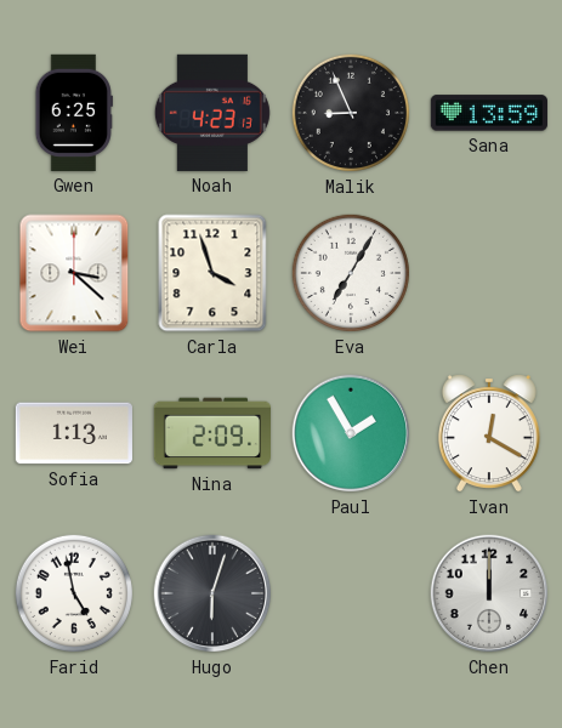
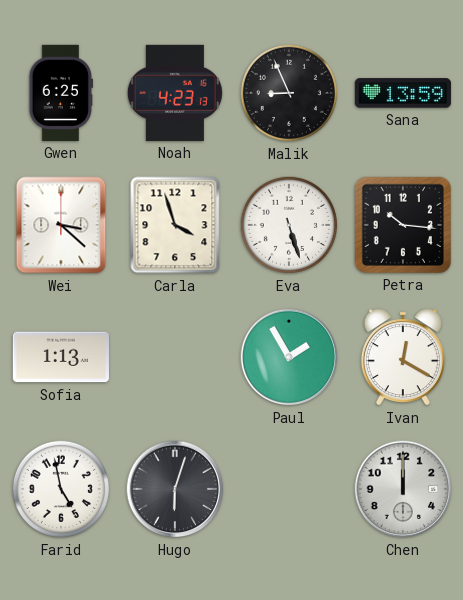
Eva: 7:05 -> 5:27 (289, 225)
Petra: none -> 10:16 (403, 225)
Nina: 2:09 -> none (211, 433)
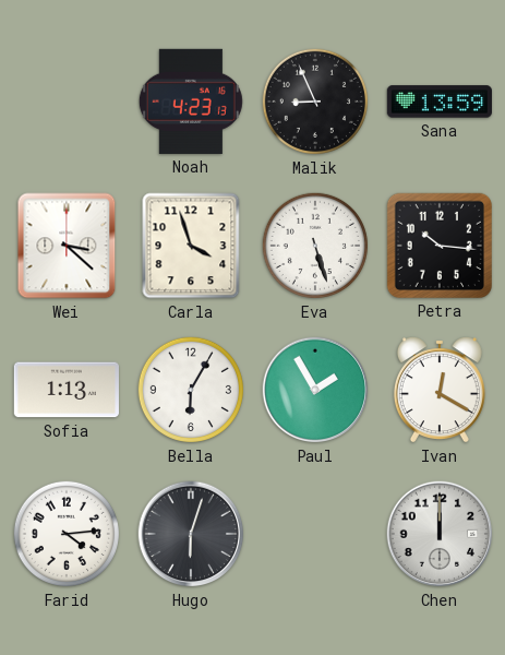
Gwen: 6:25 -> none (60, 93)
Bella: none -> 6:05 (191, 390)
Farid: 4:58 -> 4:14 (67, 534)
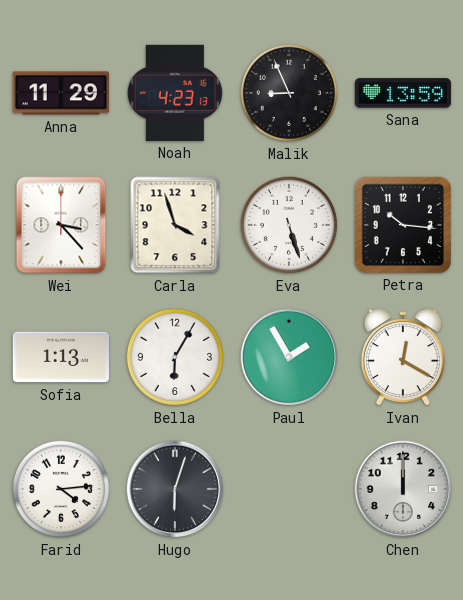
Anna: none -> 11:29 (61, 93)
Wei: 3:22 -> 3:23 (61, 225)
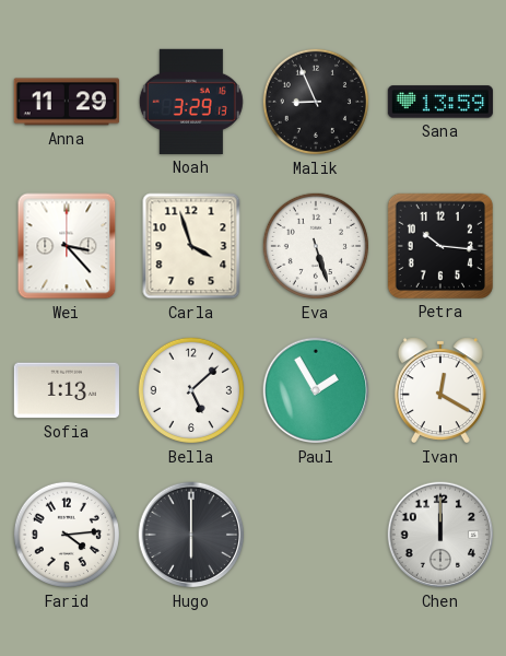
Noah: 4:23 -> 3:29 (191, 102)
Bella: 6:05 -> 5:08 (191, 390)
Hugo: 6:03 -> 6:00 (191, 535)
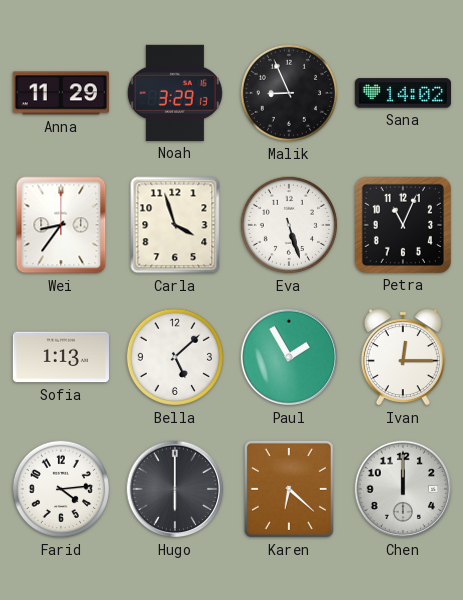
Sana: 13:59 -> 14:02 (403, 93)
Wei: 3:23 -> 8:36 (61, 225)
Petra: 10:16 -> 11:04 (403, 225)
Ivan: 12:20 -> 12:15 (403, 357)
Karen: none -> 6:22 (289, 489)
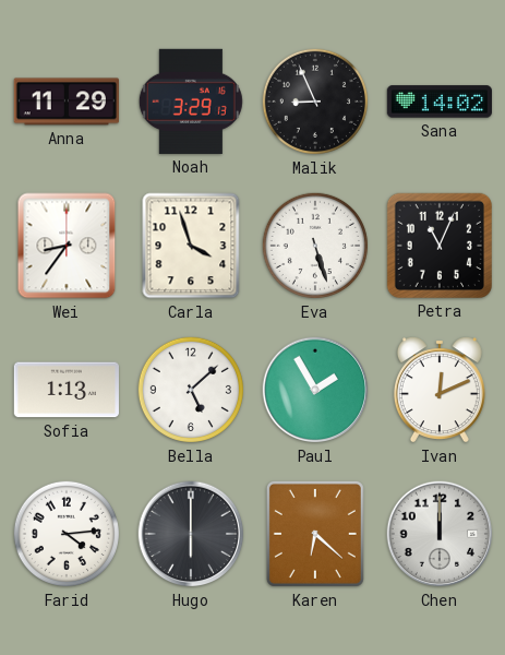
Ivan: 12:15 -> 12:11 (440, 390)
